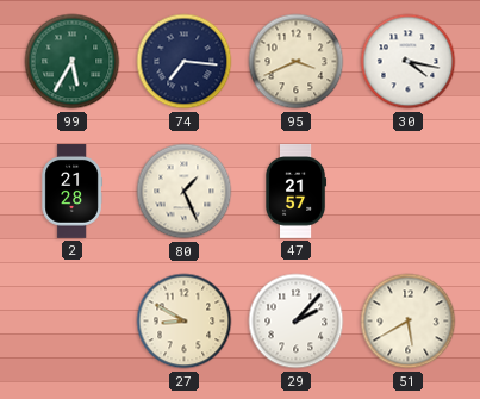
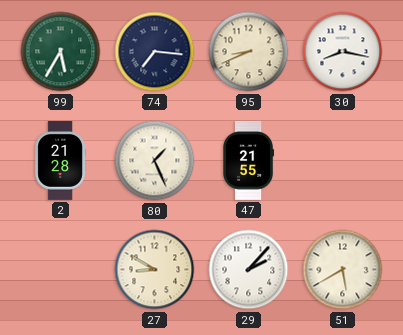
95: 3:41 -> 8:41 (249, 52)
30: 4:17 -> 8:17 (343, 52)
47: 21:57 -> 21:55 (248, 160)
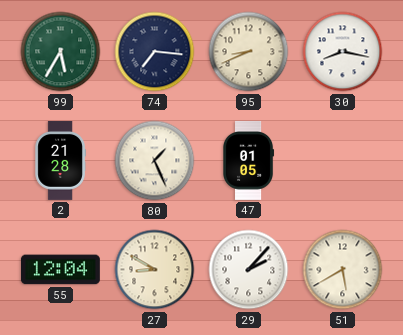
47: 21:55 -> 01:05 (248, 160)
55: none -> 12:04 (60, 270)
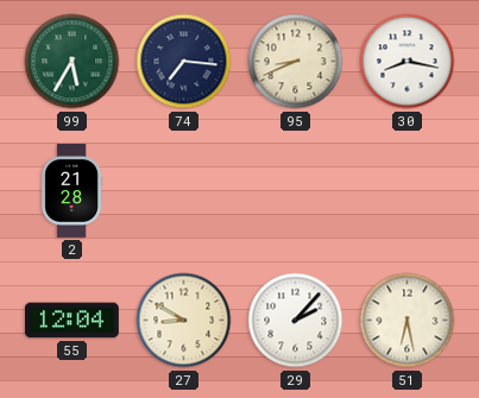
80: 1:26 -> none (155, 161)
47: 01:05 -> none (248, 160)
51: 5:40 -> 6:28 (408, 321)
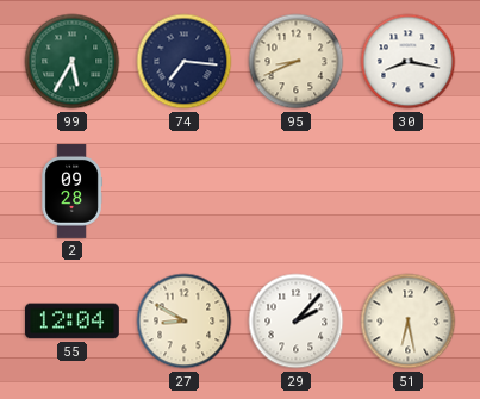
2: 21:28 -> 09:28 (71, 191)
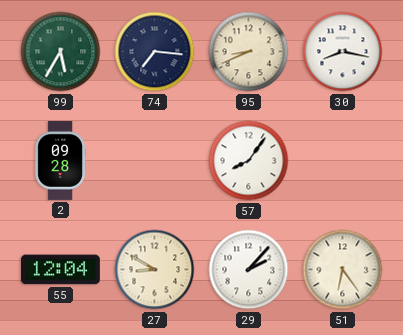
57: none -> 8:06 (249, 161)
51: 6:28 -> 6:24 (343, 270)
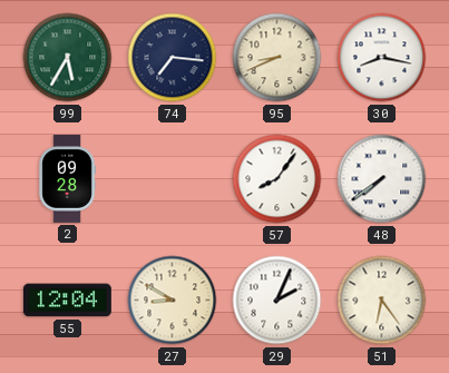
48: none -> 7:39 (382, 179)
29: 2:07 -> 2:04 (277, 301)
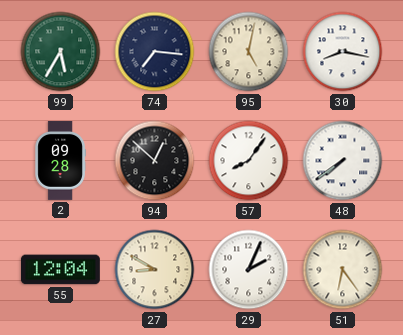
95: 8:41 -> 5:02 (249, 52)
94: none -> 12:52 (155, 161)
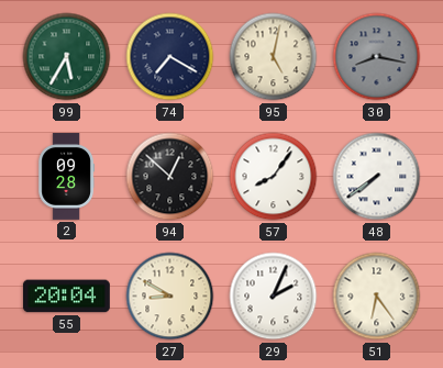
74: 7:16 -> 7:20 (170, 57)
30 dial: white -> grey (377, 57)
55: 12:04 -> 20:04 (66, 297)
